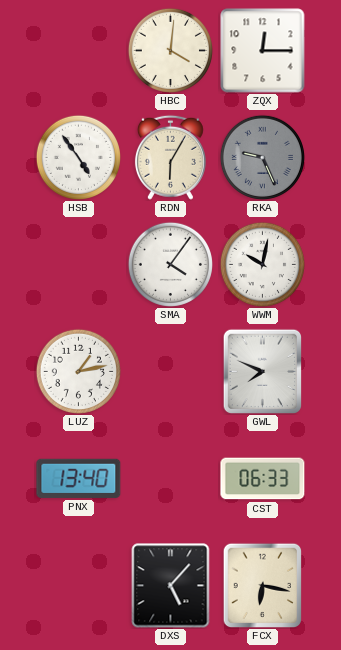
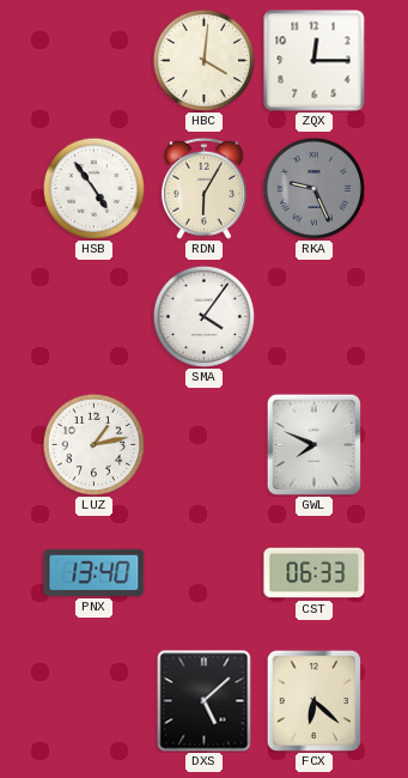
WWM: 10:02 -> none (262, 264)
DXS: 5:07 -> 5:08 (205, 701)
FCX: 6:17 -> 6:22 (313, 700)
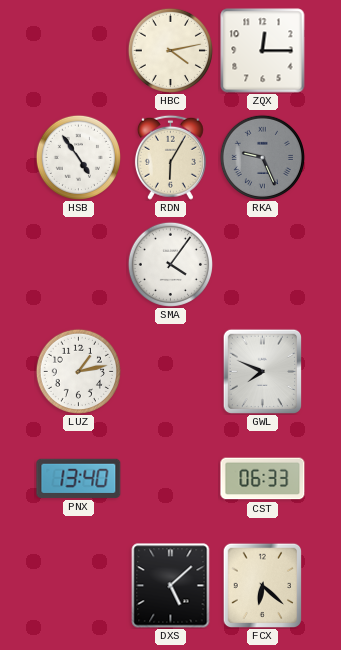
HBC: 4:01 -> 4:13 (170, 50)
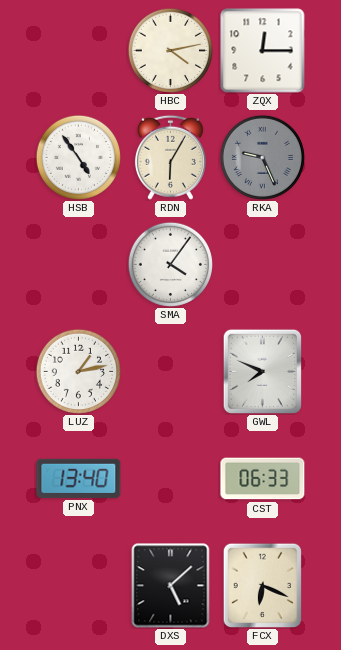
FCX: 6:22 -> 6:19 (262, 585)
